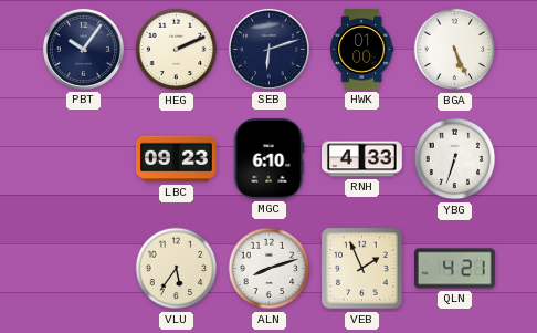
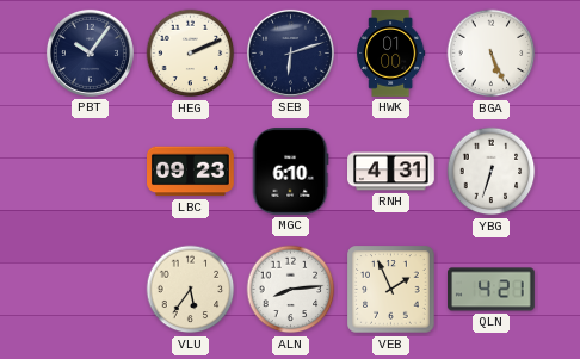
RNH: 4:33 -> 4:31 (391, 172)
ALN: 8:12 -> 8:14 (291, 290)
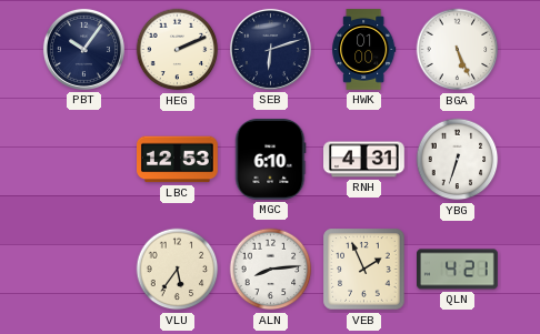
LBC: 09:23 -> 12:53 (178, 160)
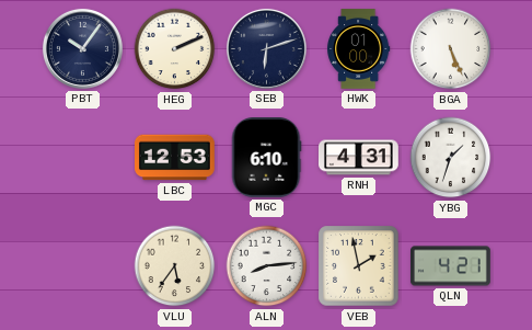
YBG: 6:33 -> 1:33 (451, 158)
VEB: 1:56 -> 1:58 (359, 266)
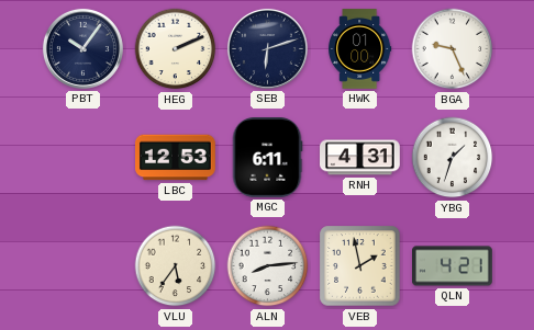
BGA: 5:26 -> 9:26 (453, 49)
MGC: 6:10 -> 6:11 (267, 158)
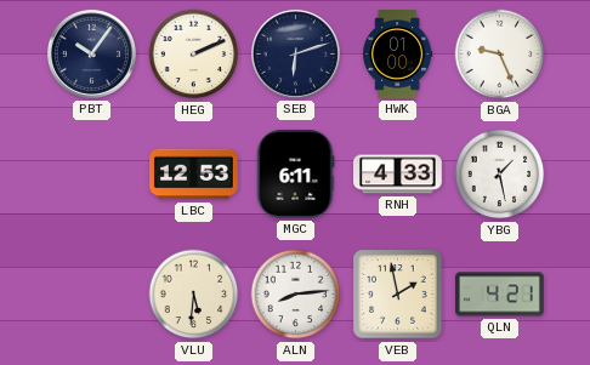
RNH: 4:31 -> 4:33 (398, 175)
YBG: 1:33 -> 1:28 (500, 175)
VLU: 5:36 -> 5:31 (194, 295)
